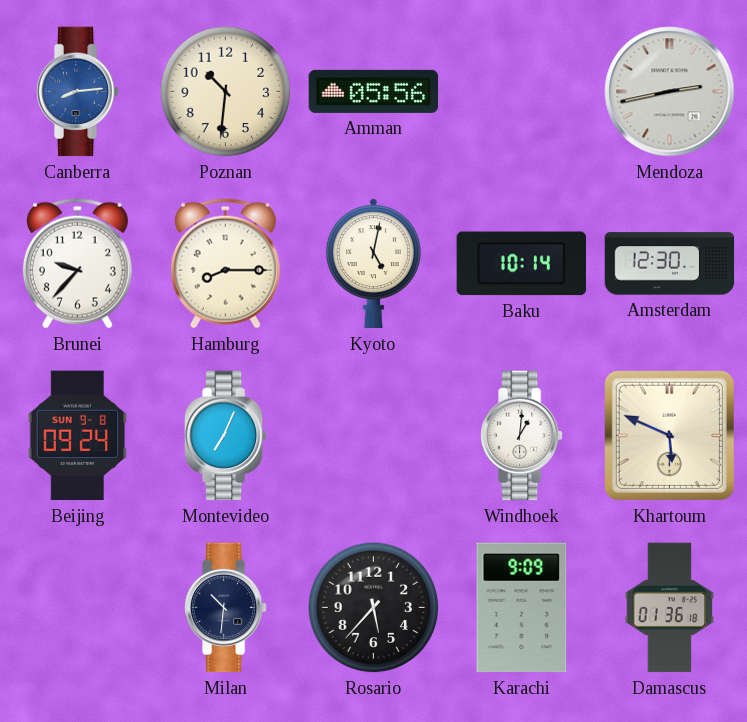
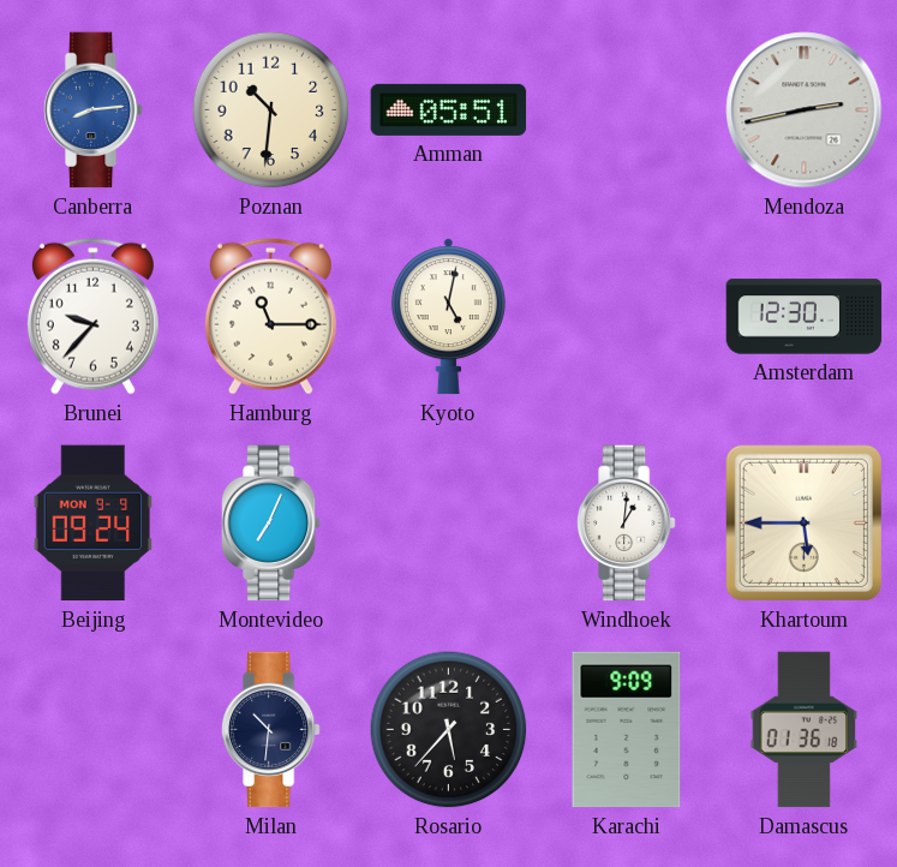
Amman: 05:56 -> 05:51 (449, 109)
Hamburg: 8:15 -> 11:15 (270, 316)
Baku: 10:14 -> none (521, 264)
Beijing date: SUN 9-8 -> MON 9-9 (92, 524)
Khartoum: 5:49 -> 5:45 (803, 522)
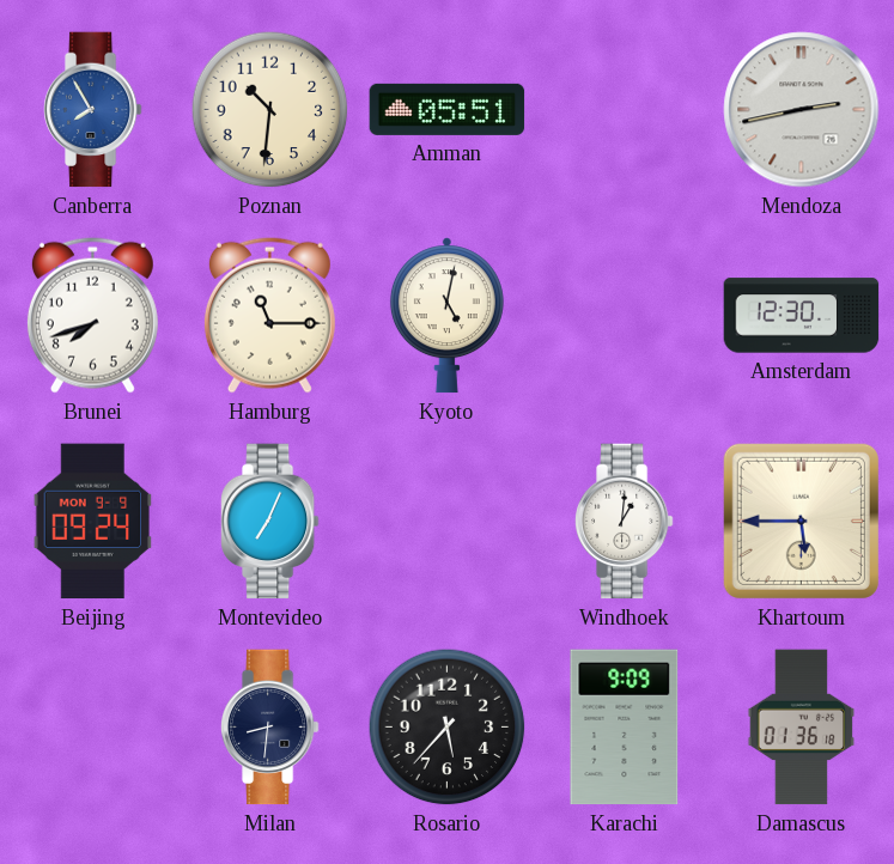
Canberra: 8:14 -> 7:55 (92, 110)
Brunei: 9:37 -> 7:42 (92, 315)
Milan: 10:31 -> 8:31 (269, 728)
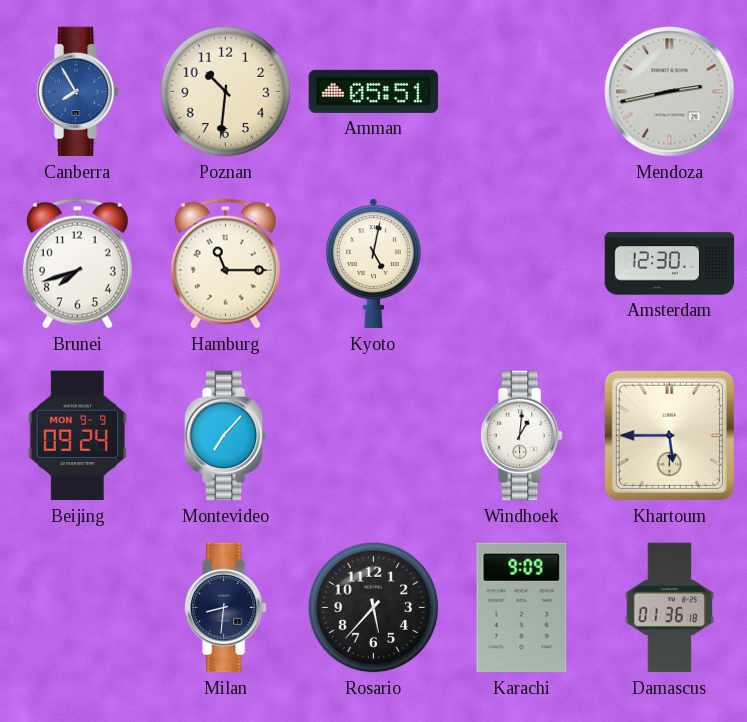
Montevideo: 7:04 -> 7:07 (225, 436)
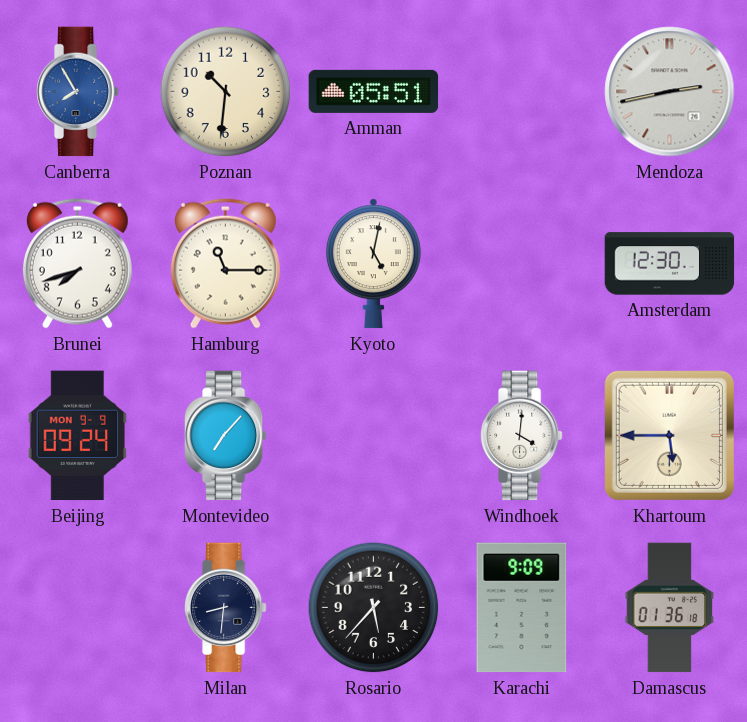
Windhoek: 1:01 -> 4:01 (521, 436)
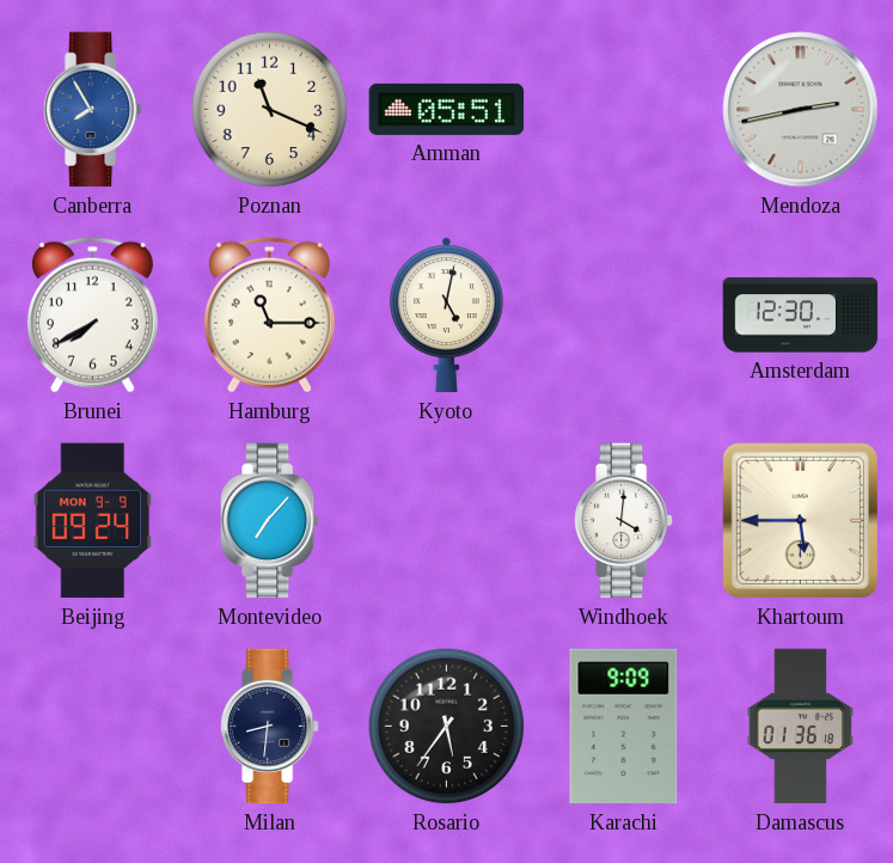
Poznan: 10:31 -> 11:19 (270, 110)
Brunei: 7:42 -> 7:40 (92, 314)
Rosario: 5:37 -> 5:36 (447, 727)
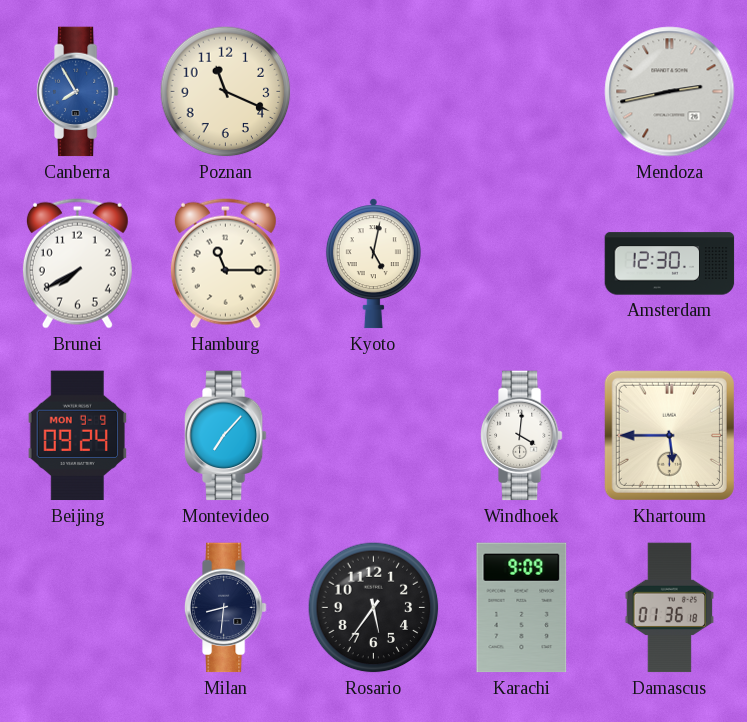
Amman: 05:51 -> none (447, 109)
